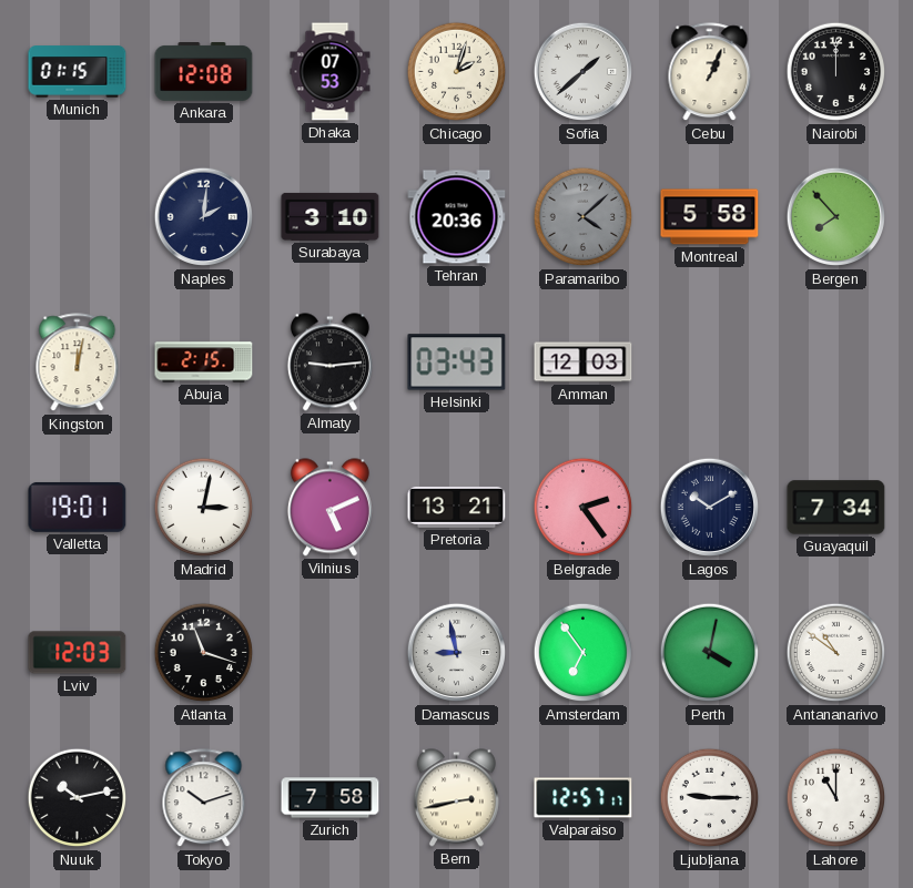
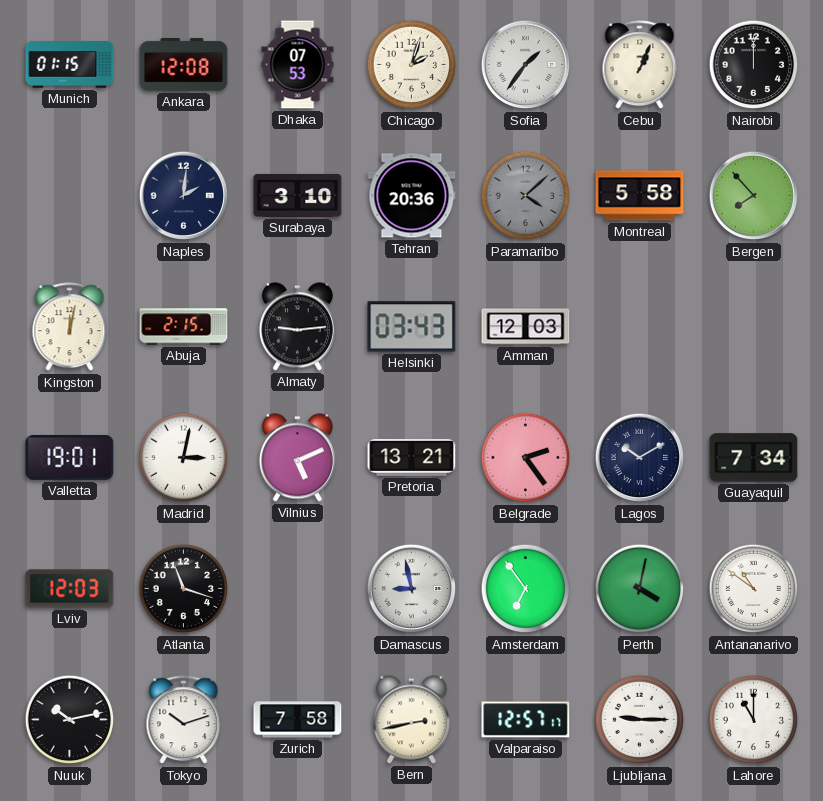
Sofia: 1:38 -> 1:36 (526, 65)
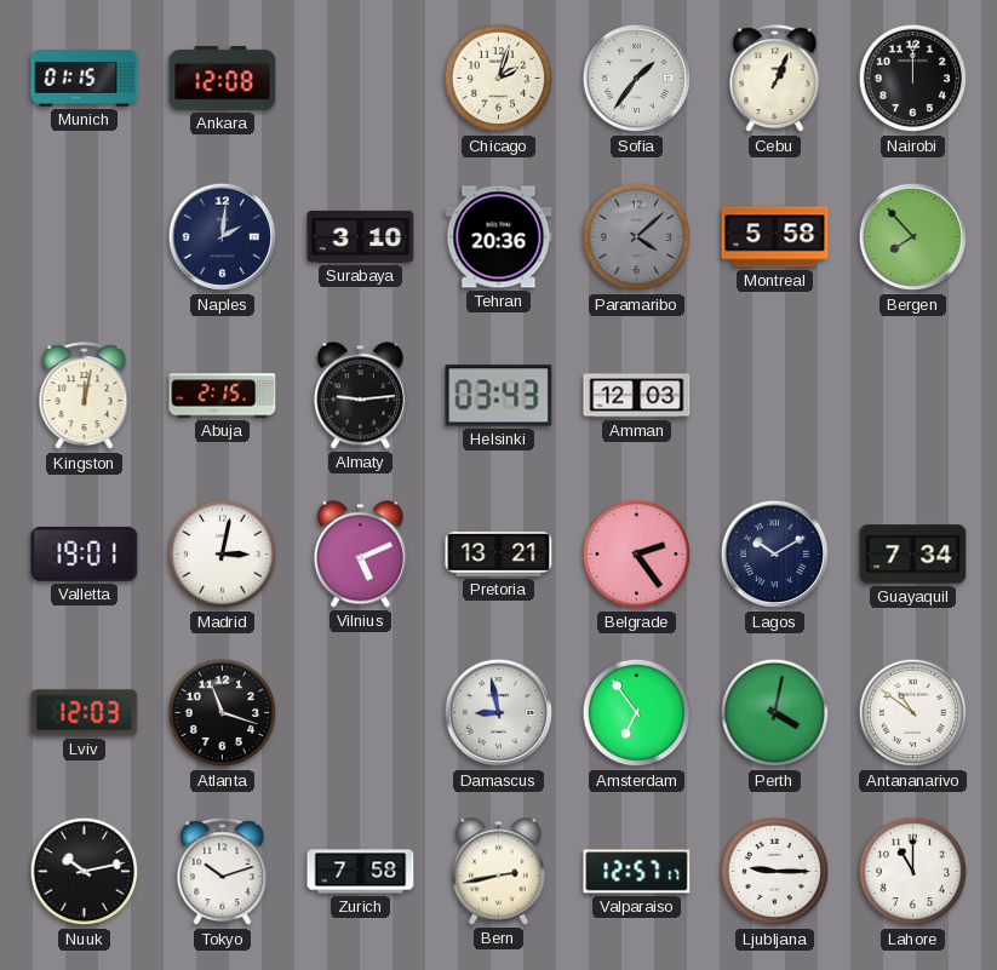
Dhaka: 07:53 -> none (298, 65)
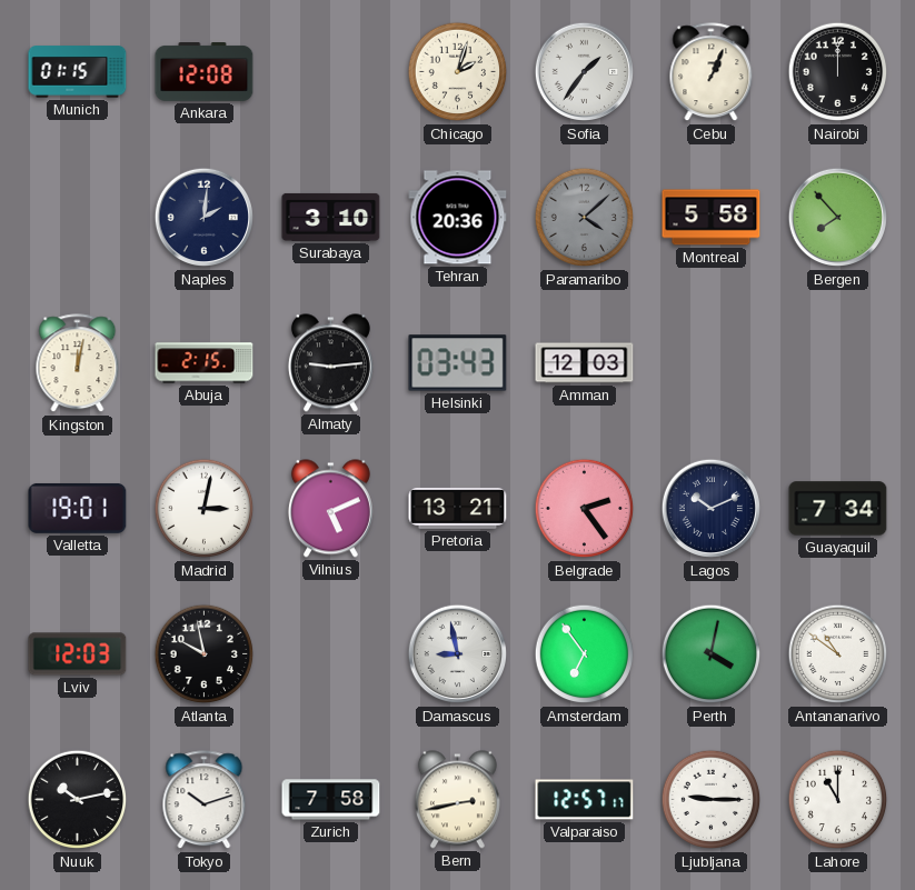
Lagos: 10:10 -> 10:11 (712, 509)
Atlanta: 11:18 -> 9:58 (205, 654)
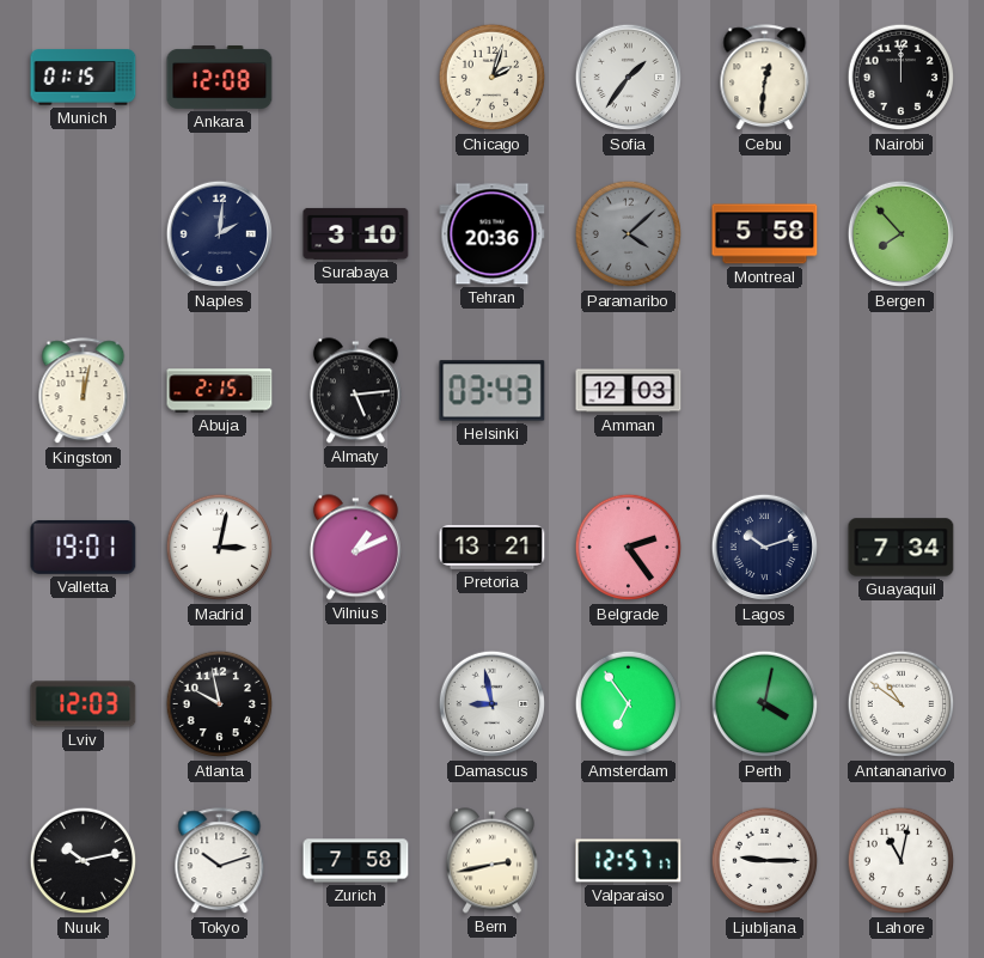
Cebu: 1:04 -> 12:31 (765, 78)
Almaty: 9:14 -> 5:14 (355, 391)
Vilnius: 5:11 -> 1:11 (355, 548)
Lagos: 10:11 -> 10:12 (765, 548)
Lahore: 11:00 -> 11:02 (902, 861)
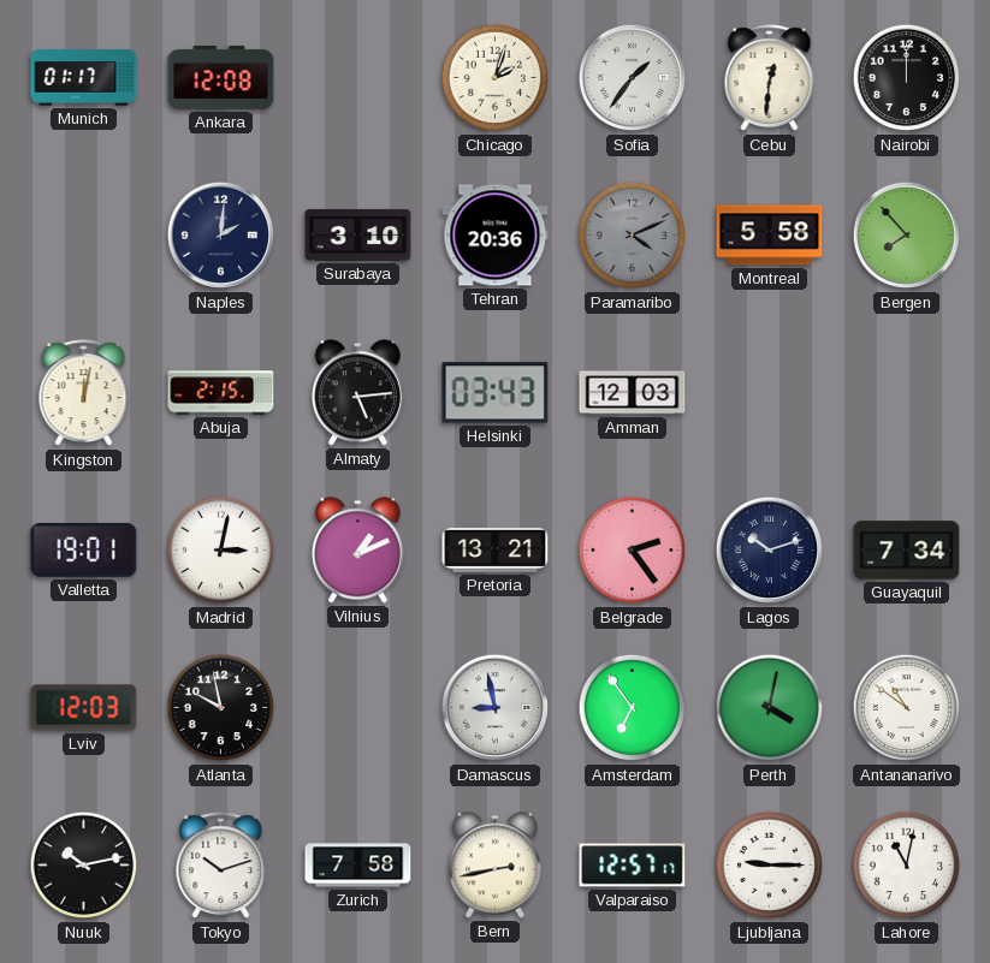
Munich: 01:15 -> 01:17 (84, 78)
Paramaribo: 4:08 -> 4:11 (633, 236)
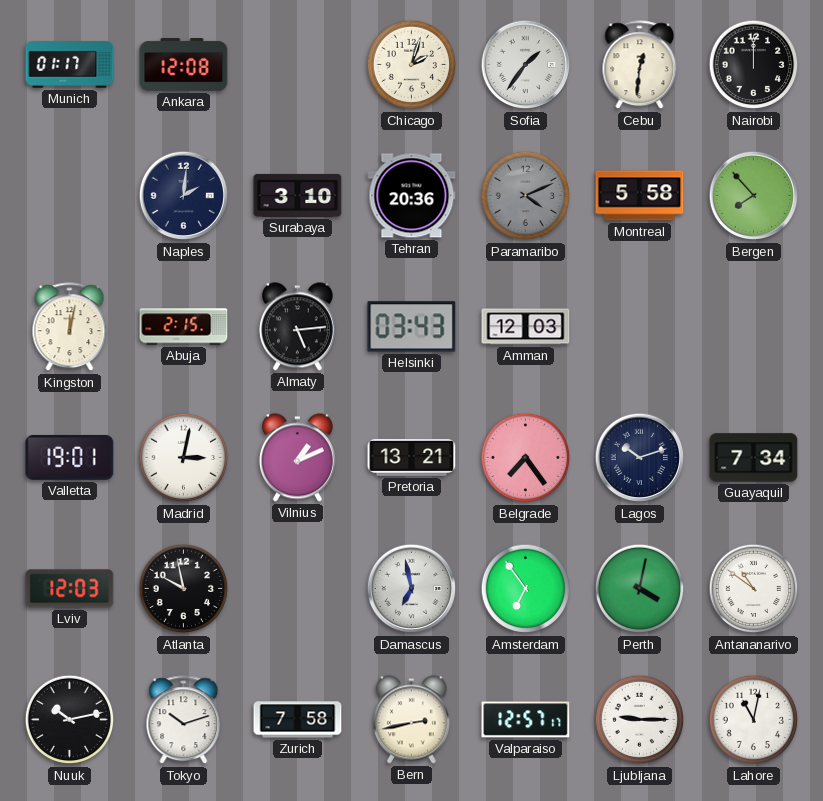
Belgrade: 2:24 -> 7:24 (526, 458)
Damascus: 8:58 -> 6:58 (412, 589)
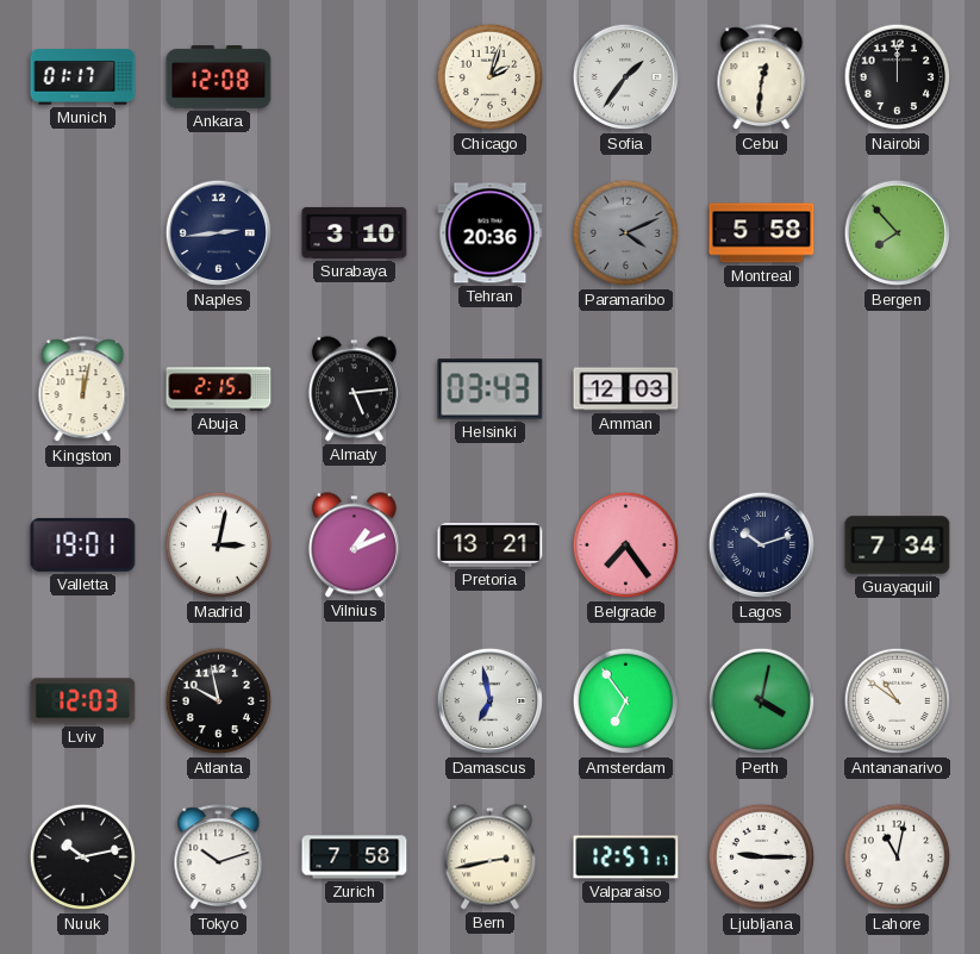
Naples: 2:01 -> 2:44 (219, 233)
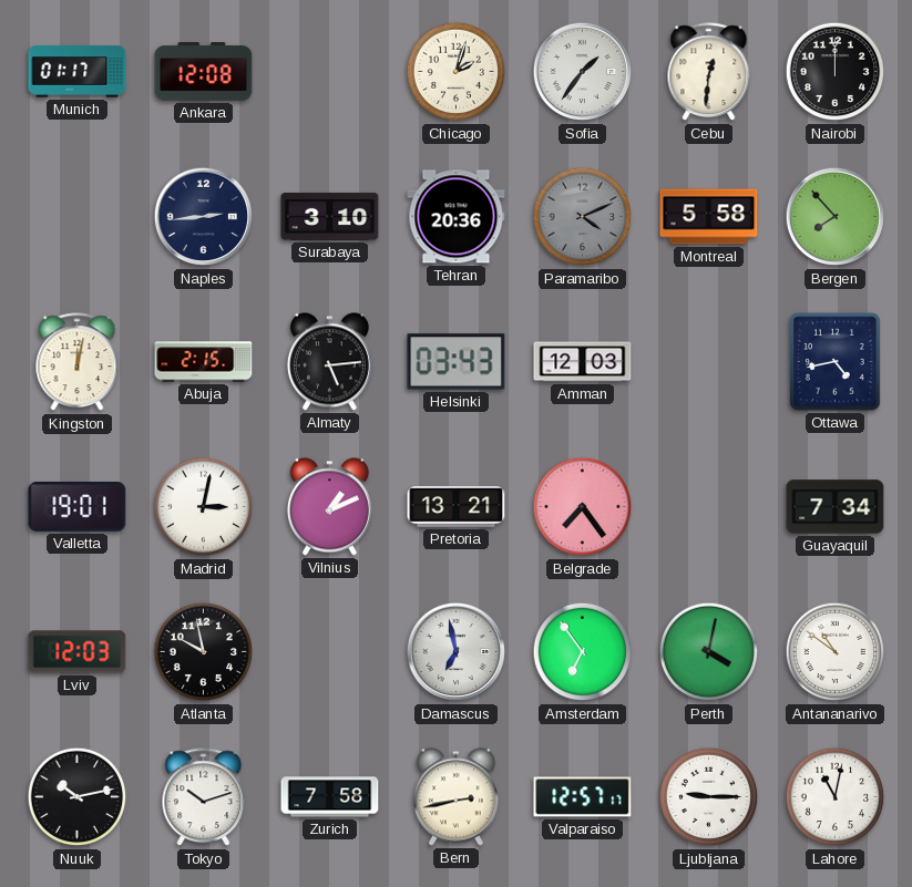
Ottawa: none -> 4:43 (836, 362)
Lagos: 10:12 -> none (762, 545)
